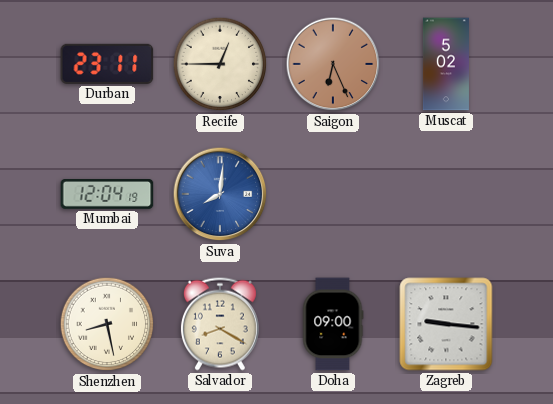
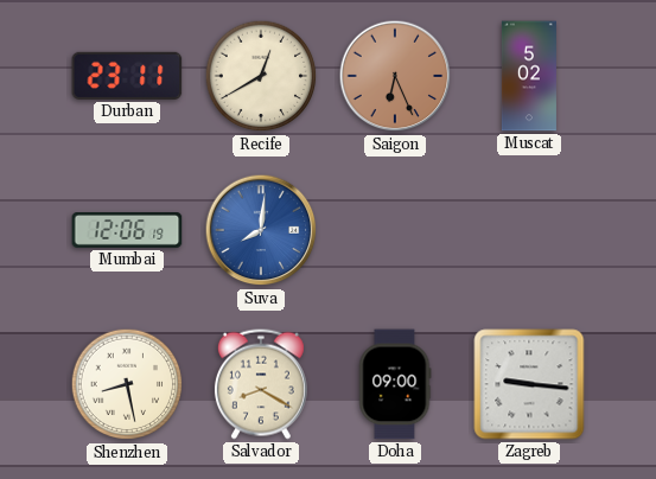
Recife: 12:45 -> 12:40 (261, 76)
Mumbai: 12:04 -> 12:06 (127, 231)
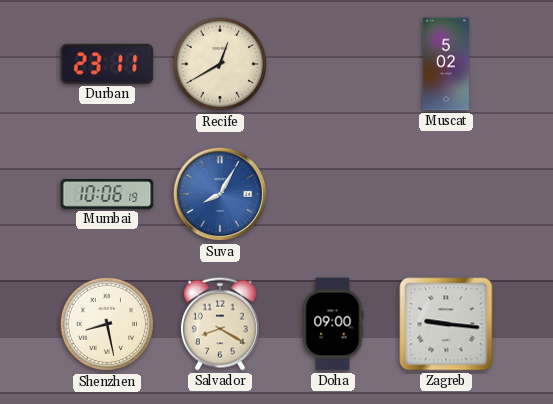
Saigon: 6:26 -> none (395, 76)
Mumbai: 12:06 -> 10:06 (107, 195)
Suva: 8:01 -> 8:05 (220, 194)
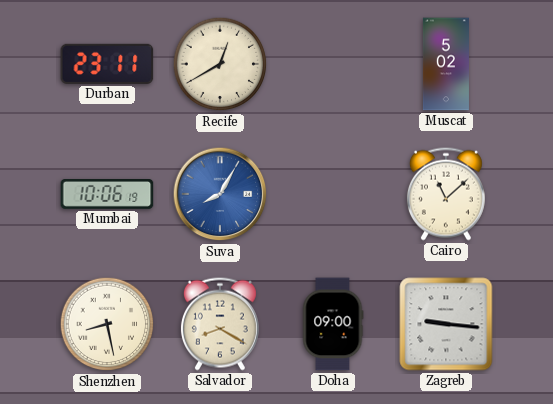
Cairo: none -> 11:08 (446, 194)
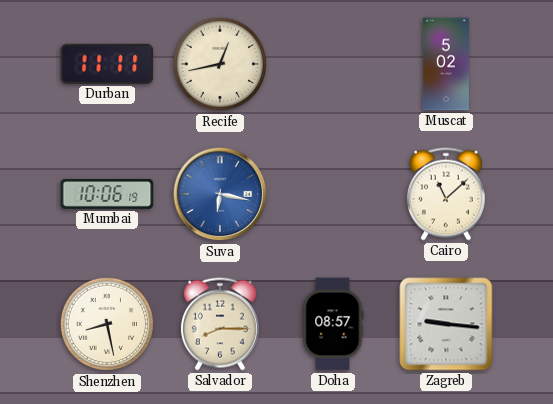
Durban: 23:11 -> 11:11 (107, 64)
Recife: 12:40 -> 12:43 (220, 64)
Suva: 8:05 -> 6:17 (220, 194)
Salvador: 8:20 -> 8:15 (220, 324)
Doha: 09:00 -> 08:57 (333, 324)
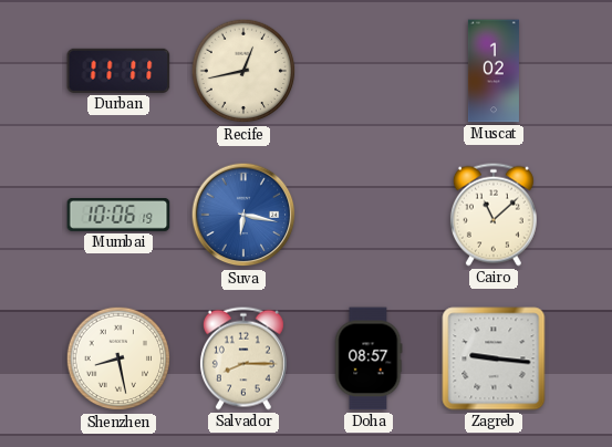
Muscat: 5:02 -> 1:02 (494, 71)
